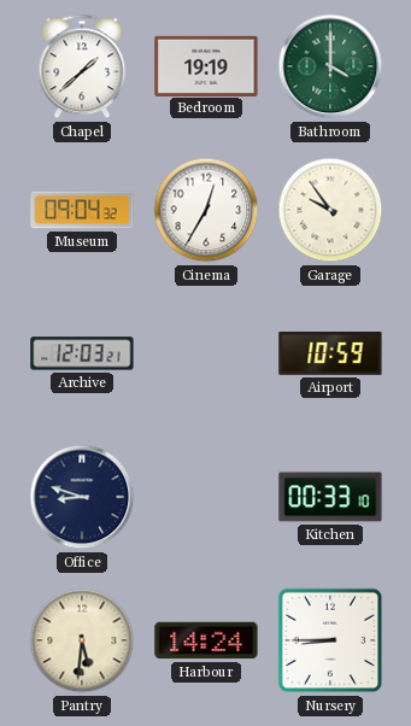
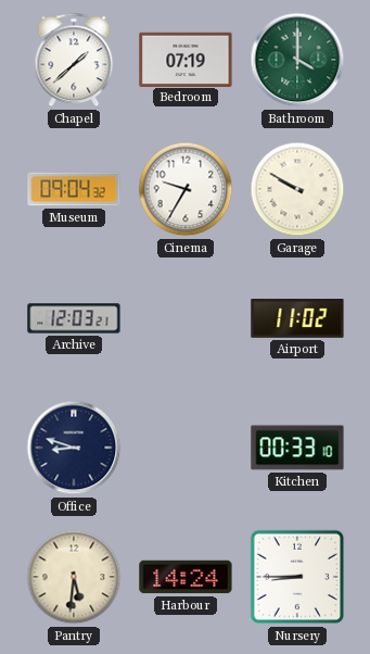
Bedroom: 19:19 -> 07:19 (186, 59)
Cinema: 12:35 -> 9:35 (186, 189)
Garage: 9:54 -> 9:50 (297, 189)
Airport: 10:59 -> 11:02 (297, 319)
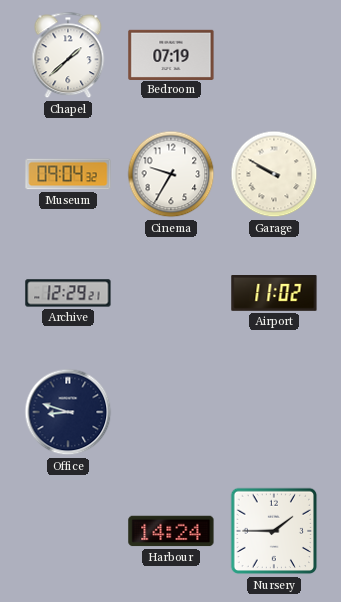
Bathroom: 4:00 -> none (297, 60)
Archive: 12:03 -> 12:29 (68, 293)
Kitchen: 00:33 -> none (297, 448)
Pantry: 5:31 -> none (74, 577)
Nursery: 8:45 -> 1:45 (274, 531)
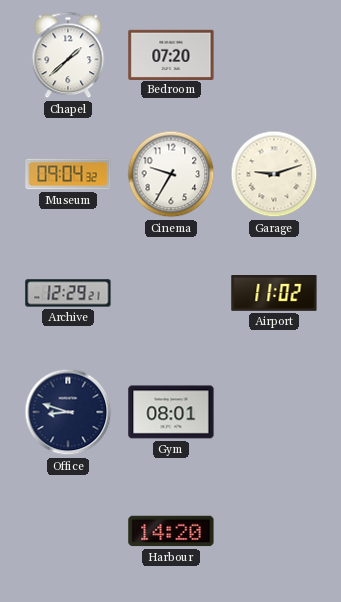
Bedroom: 07:19 -> 07:20 (171, 54)
Garage: 9:50 -> 9:12 (274, 174)
Gym: none -> 08:01 (171, 412)
Harbour: 14:24 -> 14:20 (171, 531)
Nursery: 1:45 -> none (274, 531)
